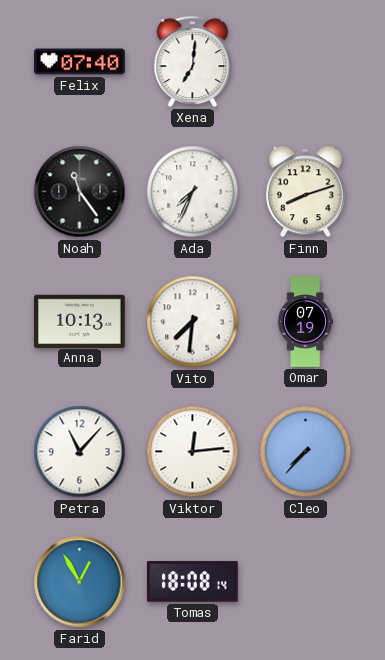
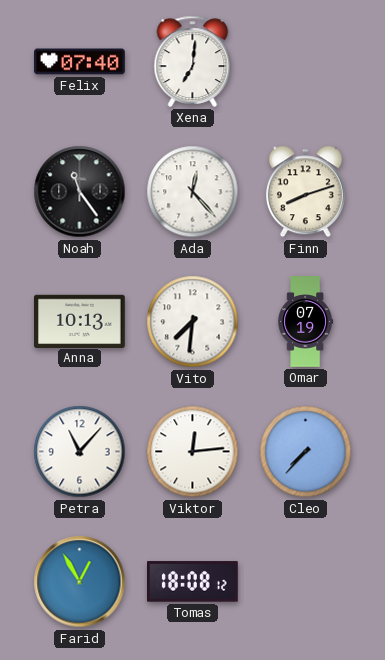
Ada: 7:34 -> 12:23 (193, 192)
Tomas: 18:08:14 -> 18:08:12 (193, 582)
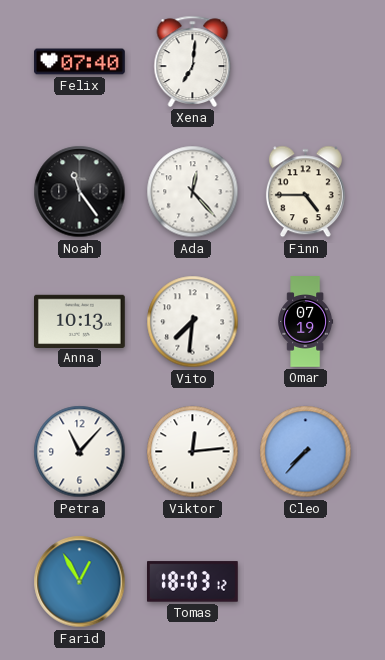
Finn: 8:12 -> 4:45 (305, 192)
Tomas: 18:08 -> 18:03 (193, 582)
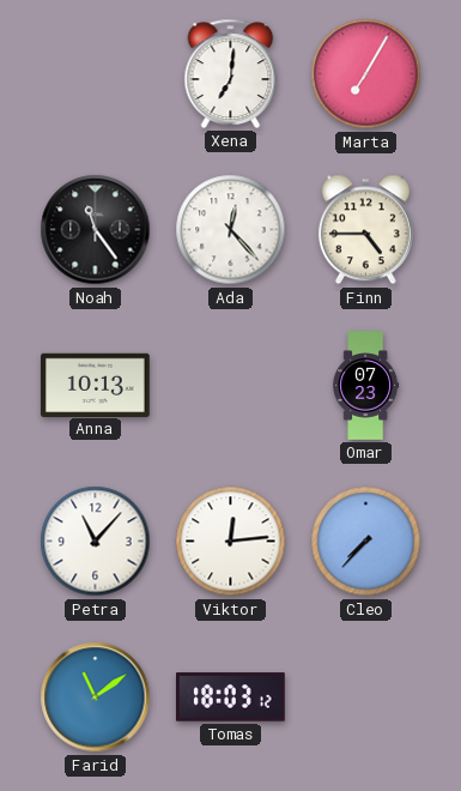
Felix: 07:40 -> none (80, 62)
Marta: none -> 7:05 (366, 74)
Vito: 7:31 -> none (193, 322)
Omar: 07:19 -> 07:23 (366, 386)
Farid: 12:55 -> 11:09 (96, 698)
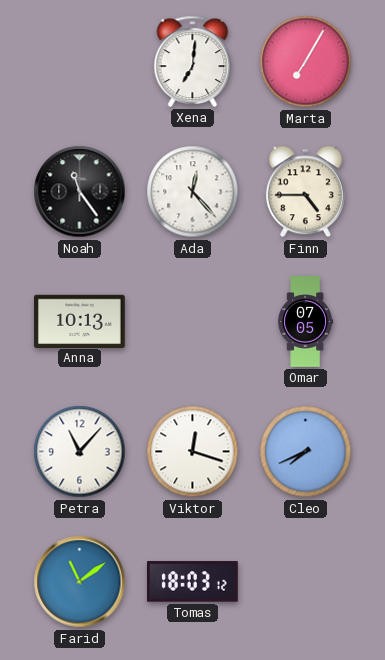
Omar: 07:23 -> 07:05 (306, 322)
Viktor: 12:14 -> 12:18 (193, 452)
Cleo: 7:37 -> 7:41 (306, 452)
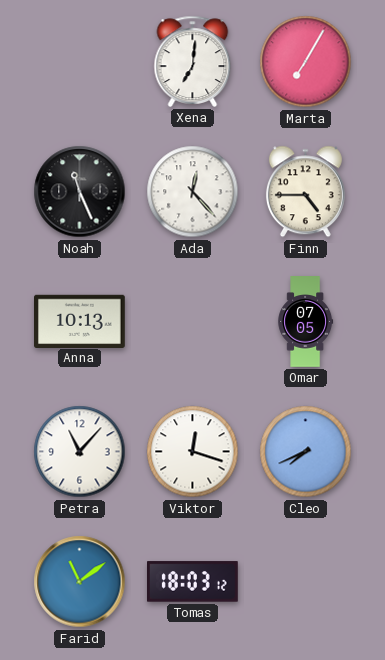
Noah: 11:24 -> 11:26 (80, 192)
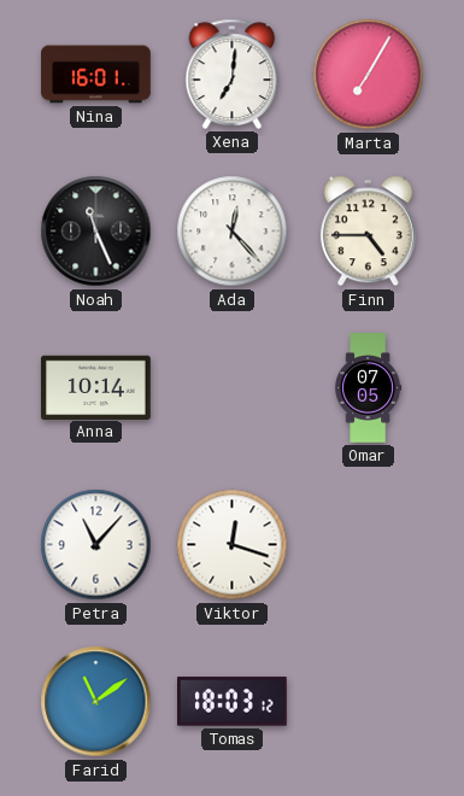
Nina: none -> 16:01 (96, 75)
Anna: 10:13 -> 10:14 (96, 387)
Cleo: 7:41 -> none (306, 452)
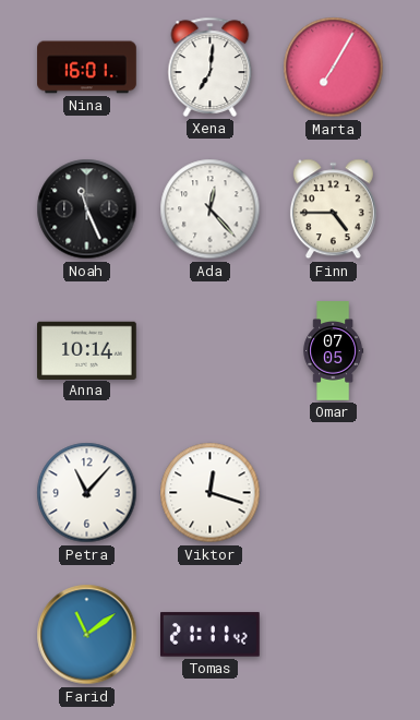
Tomas: 18:03 -> 21:11 (211, 635)
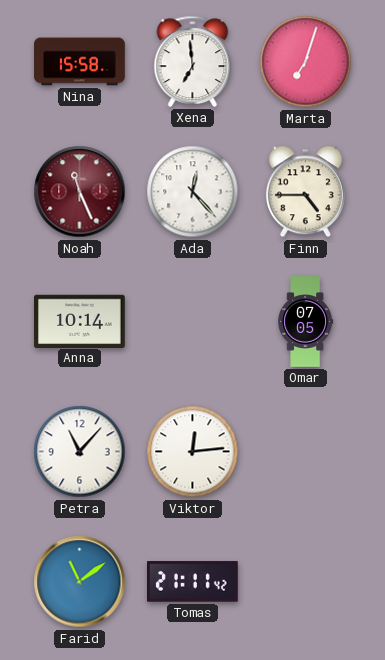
Nina: 16:01 -> 15:58 (80, 62)
Xena: 7:01 -> 6:59 (193, 61)
Marta: 7:05 -> 7:03 (306, 62)
Noah dial: black -> burgundy (80, 192)
Viktor: 12:18 -> 12:14 (193, 452)
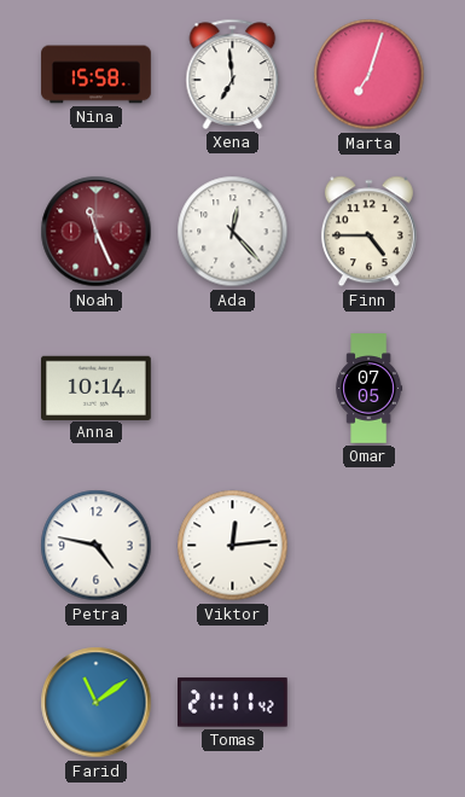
Petra: 11:07 -> 4:47 (97, 546)
